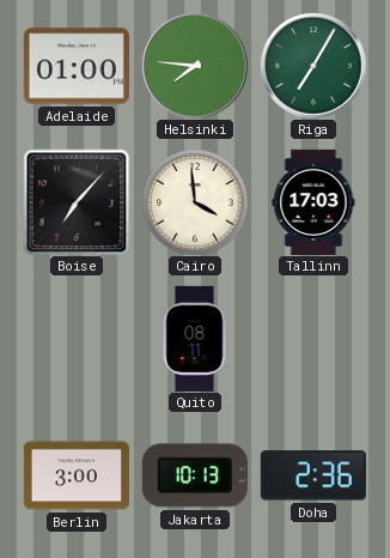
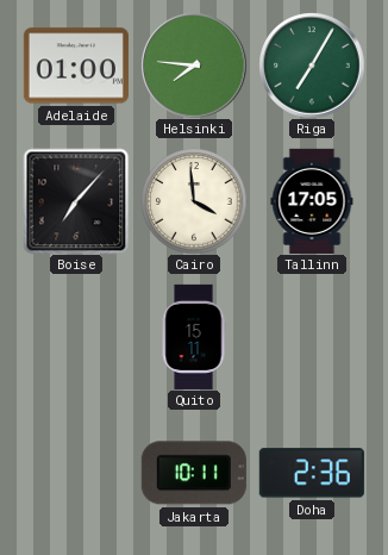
Tallinn: 17:03 -> 17:05 (312, 201)
Quito: 08:11 -> 15:11 (194, 337)
Berlin: 3:00 -> none (77, 475)
Jakarta: 10:13 -> 10:11 (194, 473)
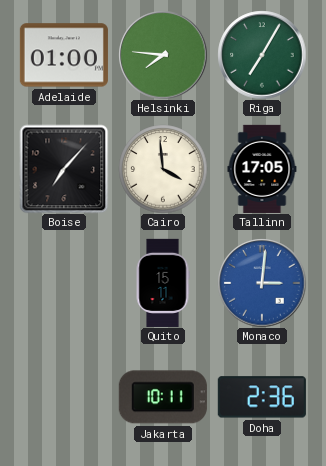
Monaco: none -> 3:01 (262, 283)
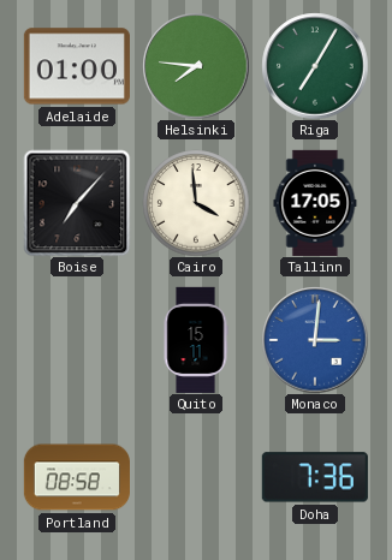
Portland: none -> 08:58 (77, 477)
Jakarta: 10:11 -> none (163, 397)
Doha: 2:36 -> 7:36 (315, 477)
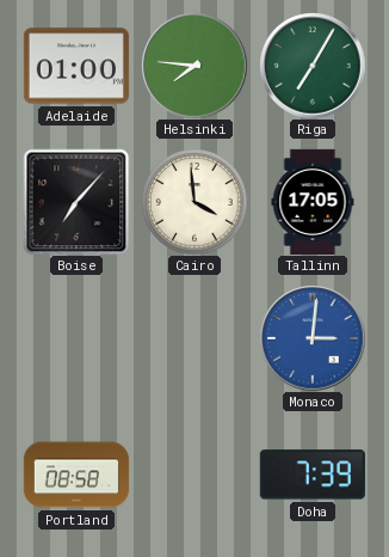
Quito: 15:11 -> none (196, 340)
Doha: 7:36 -> 7:39 (313, 475)
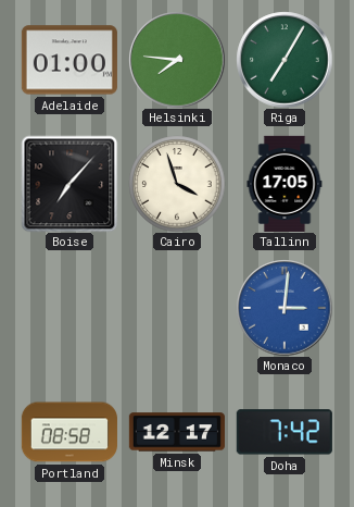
Cairo: 3:59 -> 3:57 (177, 184)
Minsk: none -> 12:17 (177, 432)
Doha: 7:39 -> 7:42 (285, 432)
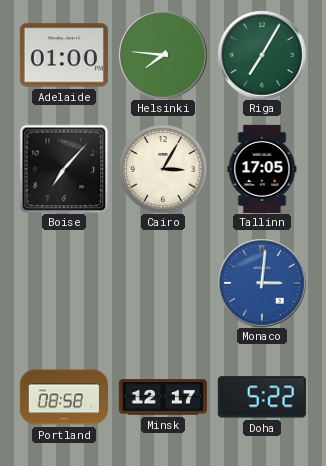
Cairo: 3:57 -> 3:05 (163, 169)
Doha: 7:42 -> 5:22 (262, 397)
